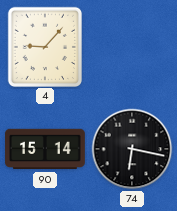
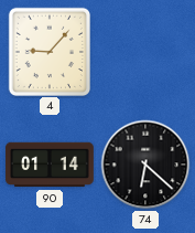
90: 15:14 -> 01:14 (50, 165)
74: 6:17 -> 6:22 (145, 165)
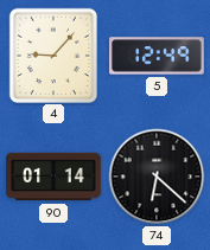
5: none -> 12:49 (158, 56)
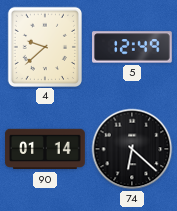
4: 9:07 -> 9:38 (44, 46)
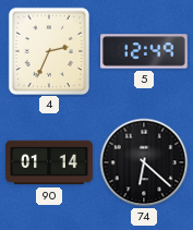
4: 9:38 -> 2:34 (48, 50)
